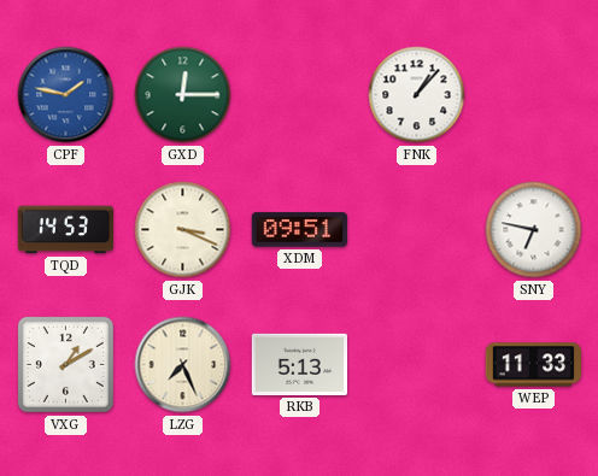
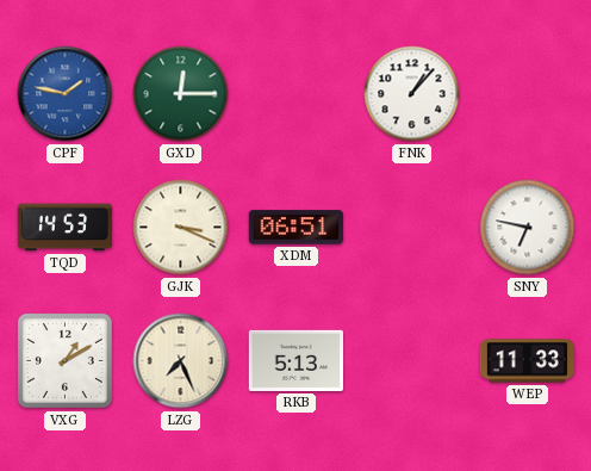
XDM: 09:51 -> 06:51 (295, 228)
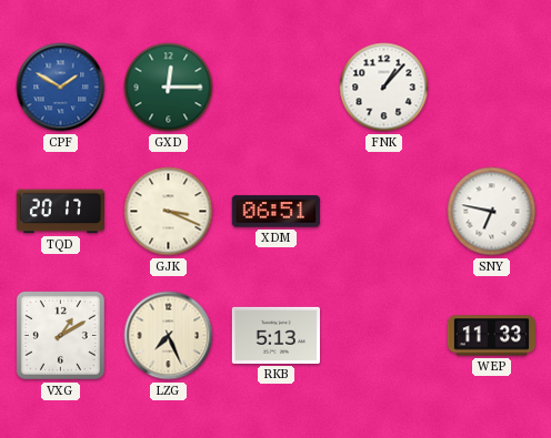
CPF: 1:47 -> 1:50 (61, 88)
TQD: 14:53 -> 20:17 (61, 212)
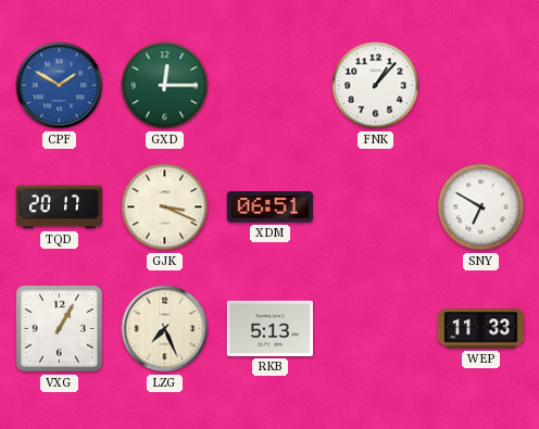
SNY: 6:47 -> 6:50 (481, 207)
VXG: 1:10 -> 1:05 (59, 328)
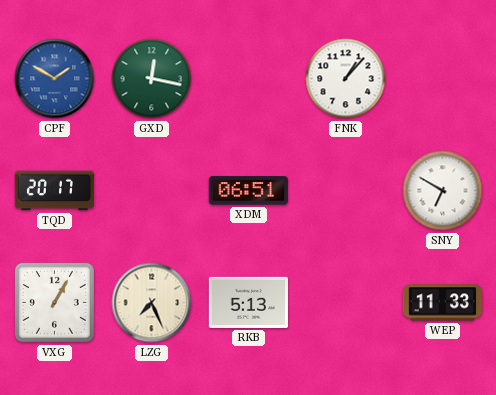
GXD: 12:15 -> 12:17 (152, 79)
GJK: 3:19 -> none (165, 207)
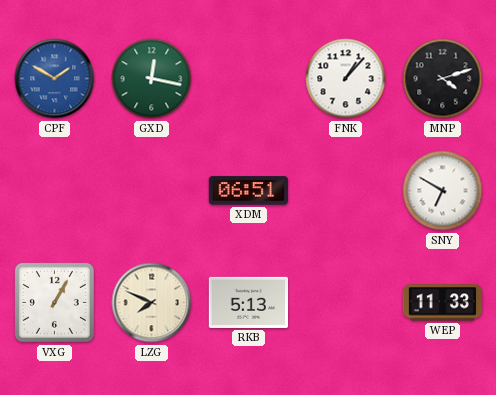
MNP: none -> 4:12 (443, 79)
TQD: 20:17 -> none (55, 191)
LZG: 7:26 -> 7:49 (152, 303)
